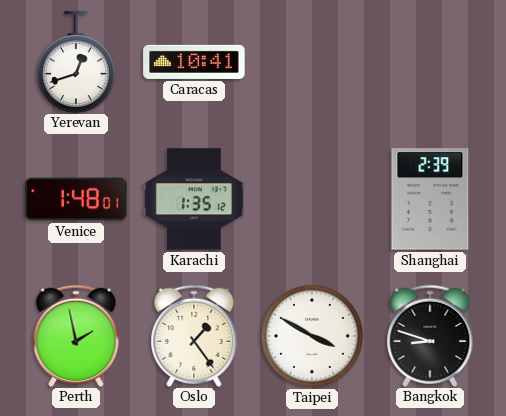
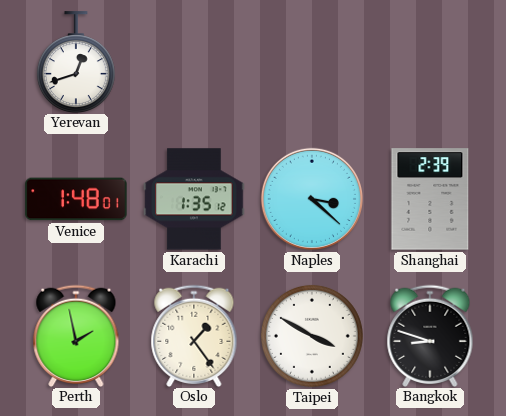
Caracas: 10:41 -> none (194, 62)
Naples: none -> 3:22 (312, 199)
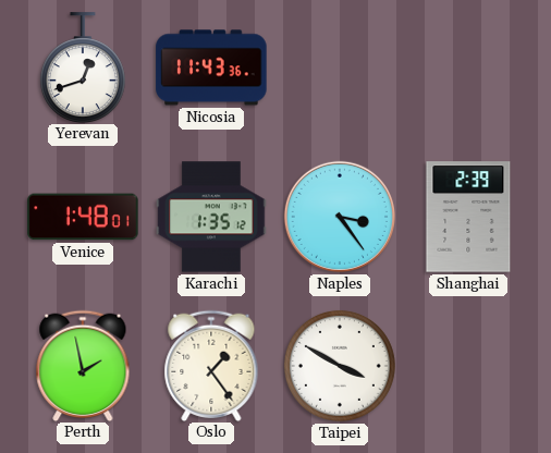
Nicosia: none -> 11:43 (211, 68)
Naples: 3:22 -> 3:24 (340, 217)
Bangkok: 8:48 -> none (430, 335)
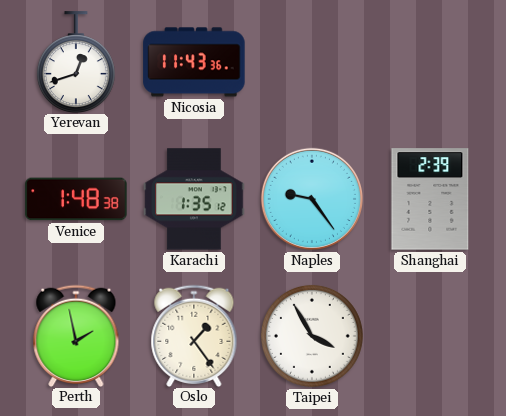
Venice: 1:48:01 -> 1:48:38 (76, 199)
Naples: 3:24 -> 9:24 (312, 199)
Taipei: 3:50 -> 3:55 (312, 336)
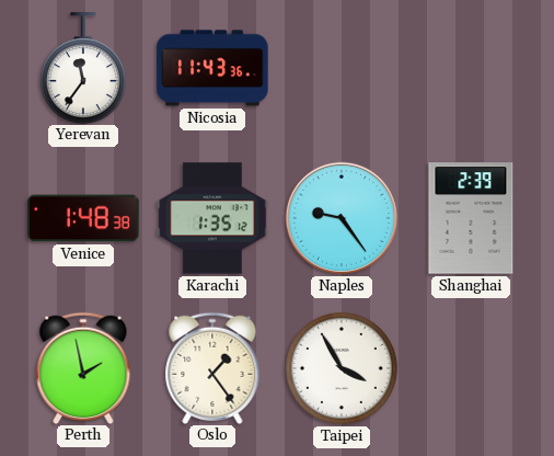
Yerevan: 12:42 -> 11:36 (83, 68)
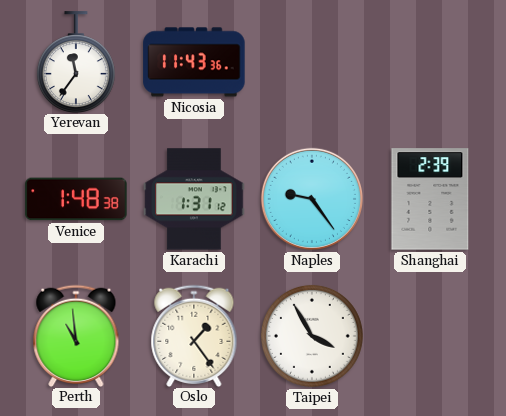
Karachi: 1:35 -> 1:31 (194, 199)
Perth: 1:58 -> 10:59 (76, 335)
